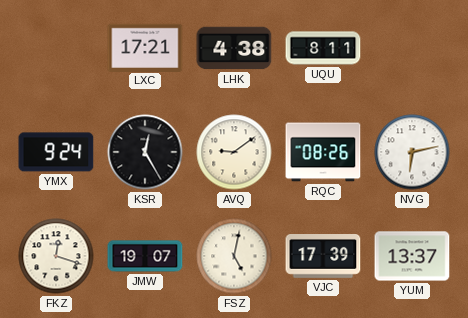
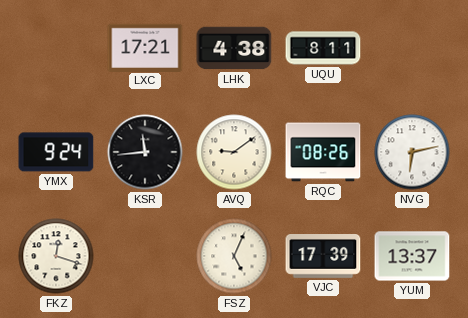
KSR: 12:25 -> 11:44 (145, 152)
JMW: 19:07 -> none (145, 256)
FSZ: 5:02 -> 5:04 (234, 256)
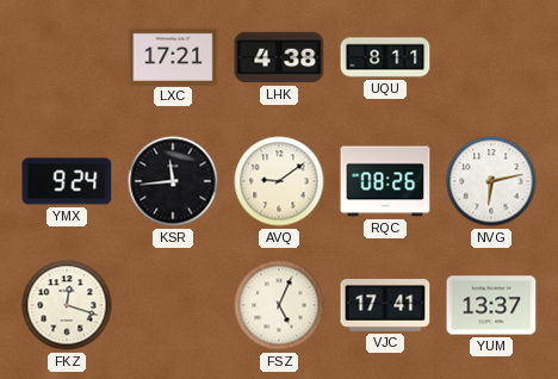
VJC: 17:39 -> 17:41 (385, 306)
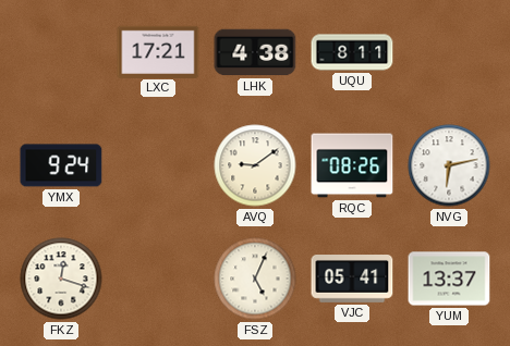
KSR: 11:44 -> none (173, 181)
VJC: 17:41 -> 05:41 (352, 280)
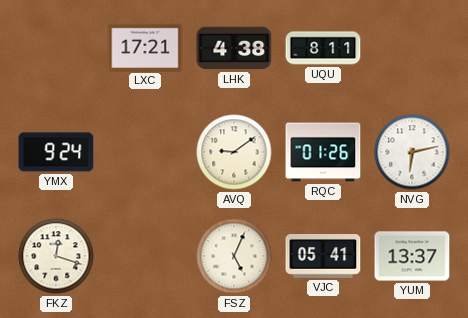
RQC: 08:26 -> 01:26 (323, 152)
